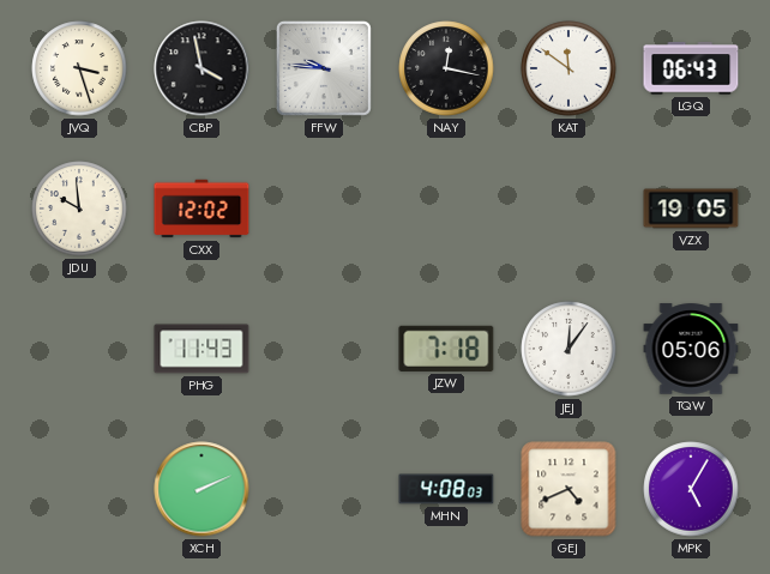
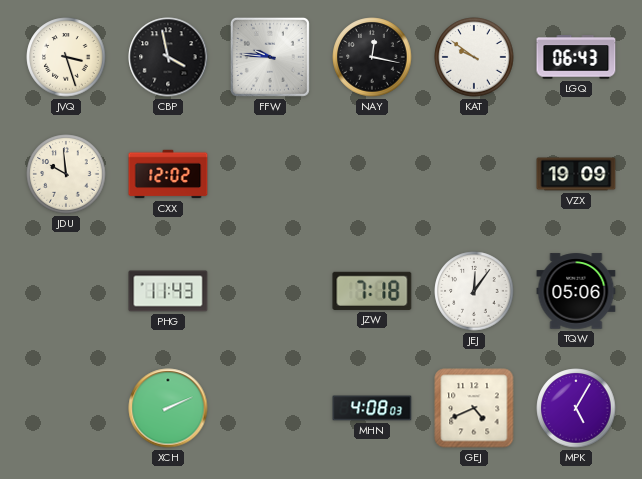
KAT: 11:51 -> 9:51 (474, 57)
VZX: 19:05 -> 19:09 (576, 174)
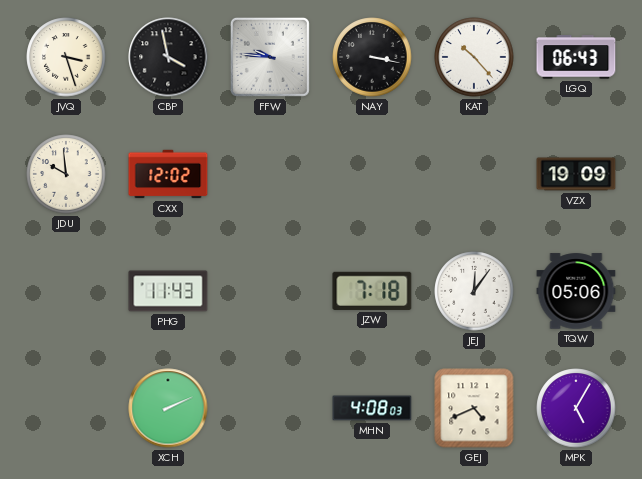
NAY: 12:17 -> 3:17 (372, 57)
KAT: 9:51 -> 10:23 (474, 57)
